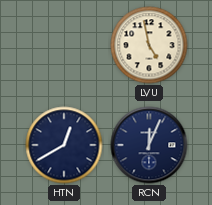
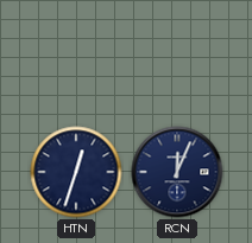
LVU: 4:58 -> none (149, 45)
HTN: 12:40 -> 12:33 (76, 172)
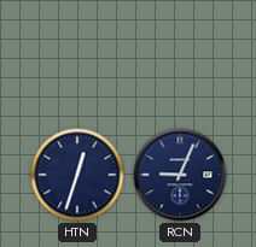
RCN: 12:04 -> 9:04 (180, 175)
